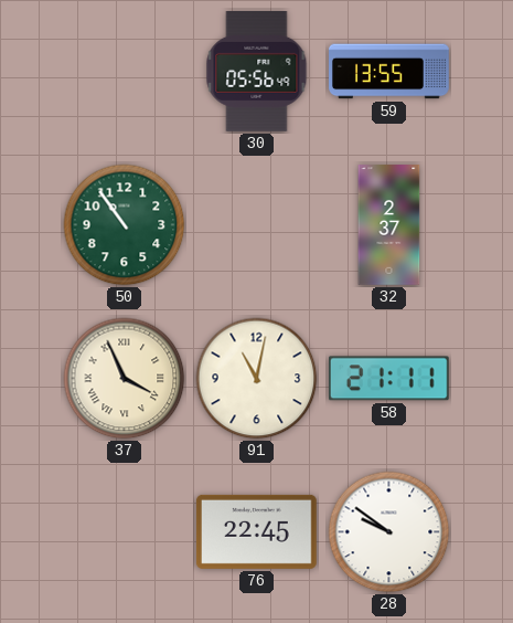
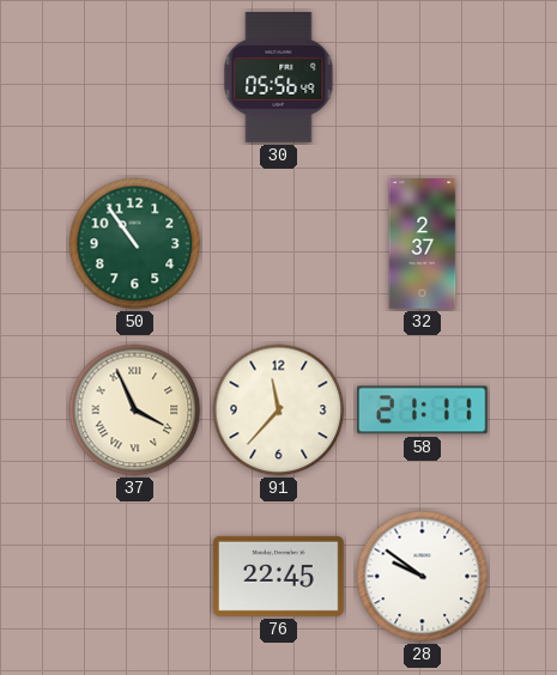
59: 13:55 -> none (389, 72)
91: 11:02 -> 11:37 (279, 411)
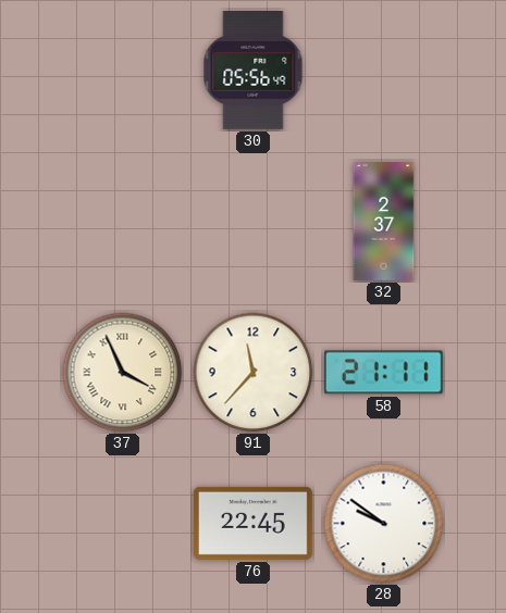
50: 10:54 -> none (135, 244)
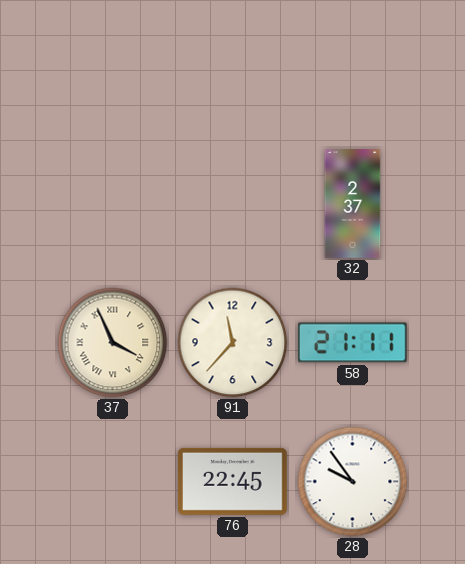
30: 05:56 -> none (254, 71)
28: 9:51 -> 9:54 (353, 482)
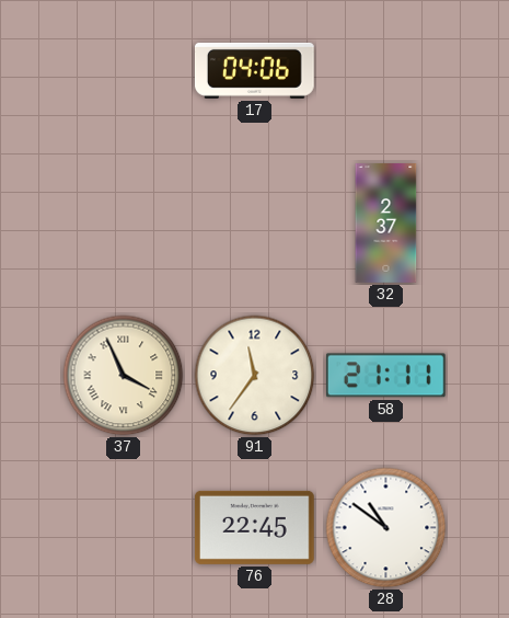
17: none -> 04:06 (254, 70)
91: 11:37 -> 11:36 (255, 376)
28: 9:54 -> 10:51 (386, 528)
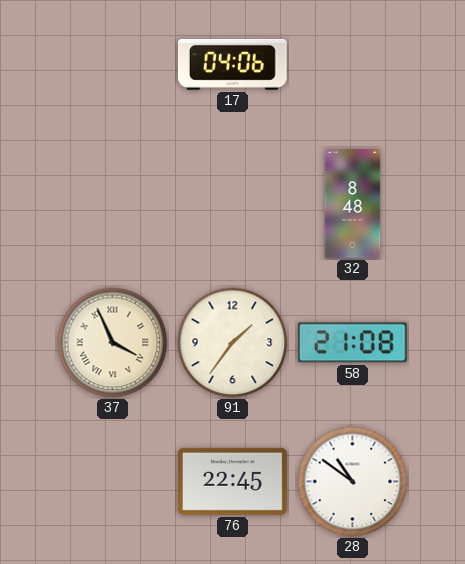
32: 2:37 -> 8:48 (353, 204)
91: 11:36 -> 1:36 (233, 343)
58: 21:11 -> 21:08 (352, 343)
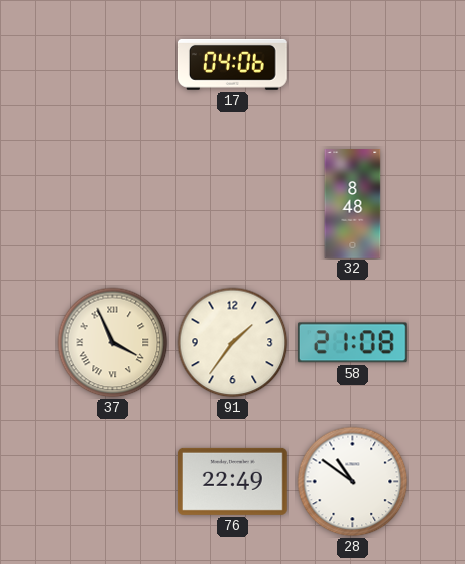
76: 22:45 -> 22:49 (232, 481)
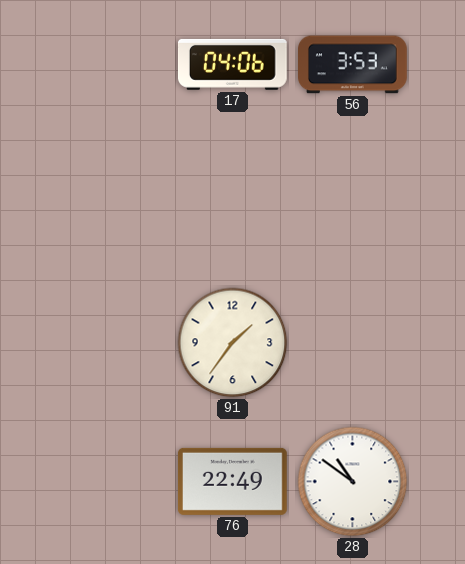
56: none -> 3:53 (353, 65)
32: 8:48 -> none (353, 204)
37: 3:56 -> none (113, 343)
58: 21:08 -> none (352, 343)
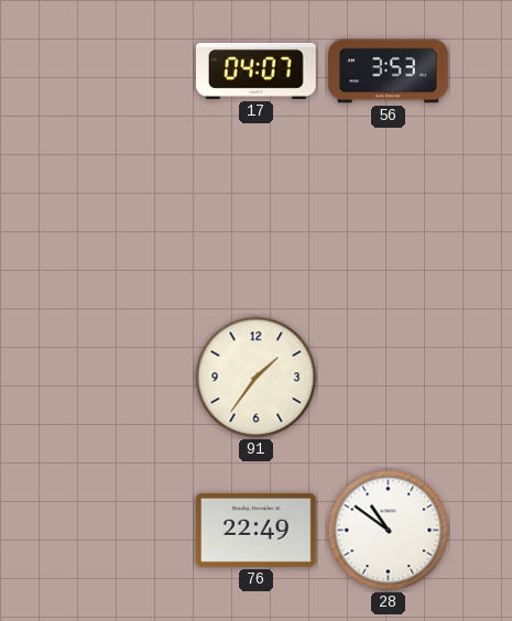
17: 04:06 -> 04:07 (255, 70)
